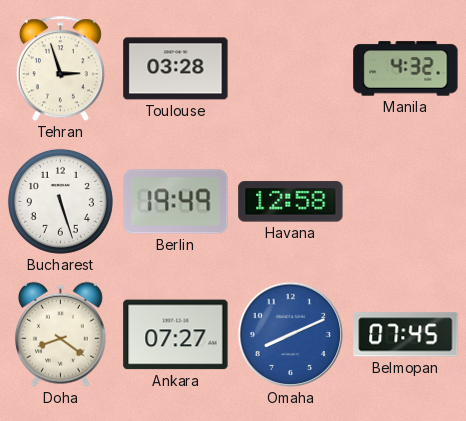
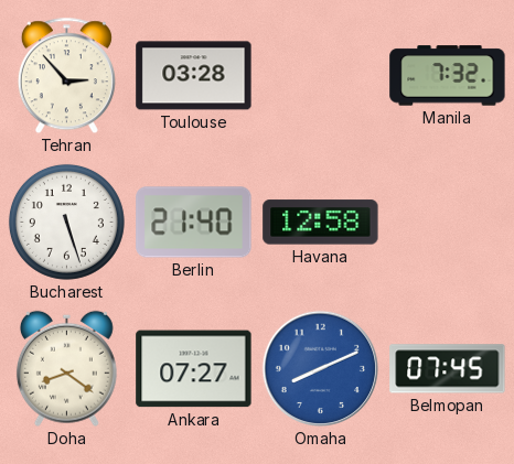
Tehran: 2:57 -> 2:53 (66, 76)
Manila: 4:32 -> 7:32 (448, 76)
Berlin: 19:49 -> 21:40 (194, 223)
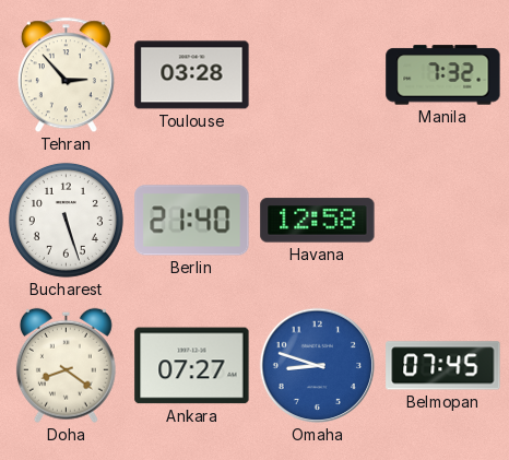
Omaha: 8:11 -> 8:48 (318, 366)
